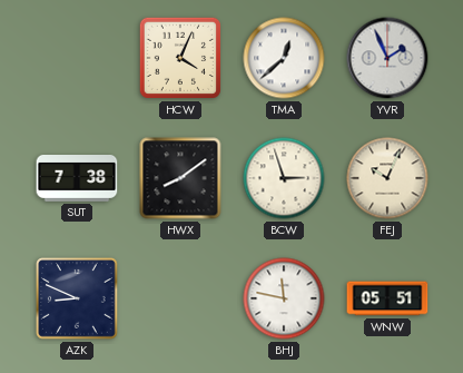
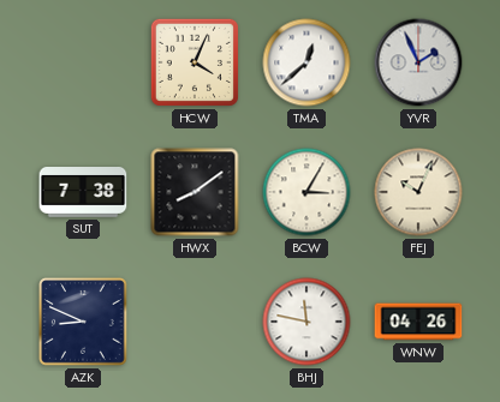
BCW: 2:57 -> 3:05 (306, 192)
WNW: 05:51 -> 04:26 (418, 322)
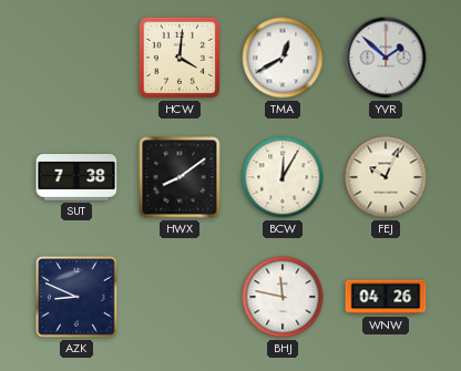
HCW: 4:04 -> 4:01 (180, 58)
TMA: 12:38 -> 12:40 (283, 58)
YVR: 1:56 -> 1:52 (386, 58)
BCW: 3:05 -> 12:05 (283, 177)
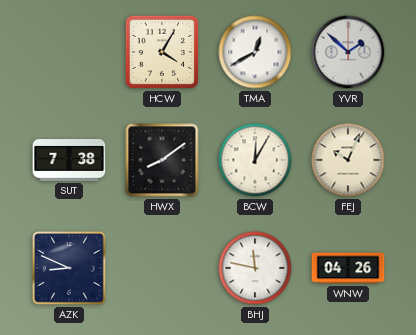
HCW: 4:01 -> 4:05 (162, 52)
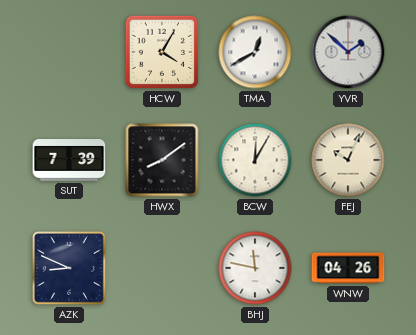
SUT: 7:38 -> 7:39 (69, 161)
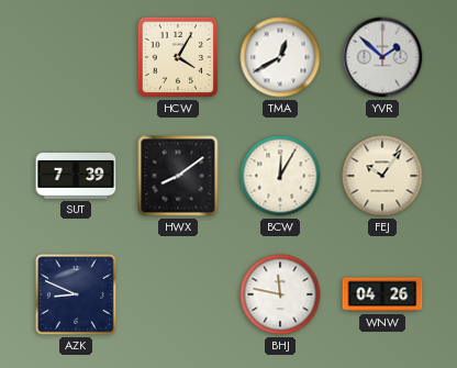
FEJ: 10:04 -> 10:06 (382, 176)
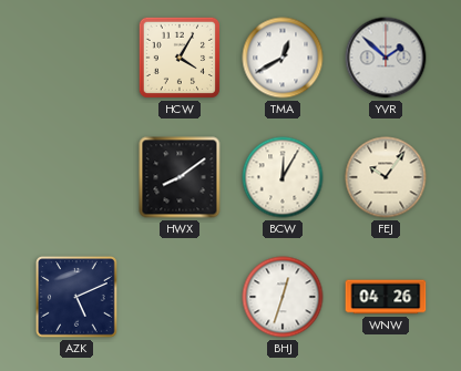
SUT: 7:39 -> none (76, 177)
AZK: 8:49 -> 5:11 (78, 298)
BHJ: 11:47 -> 12:33 (283, 297)
